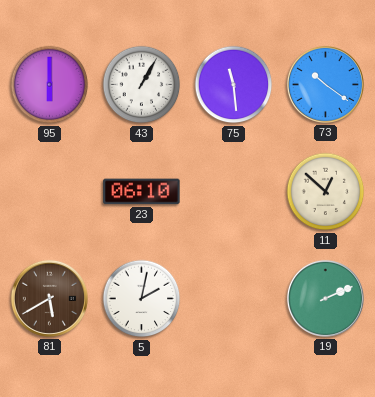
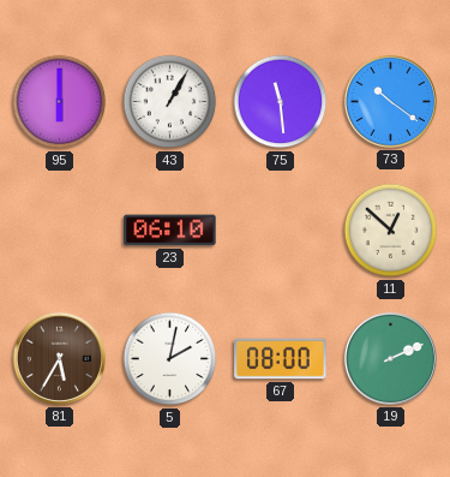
81: 5:40 -> 5:35 (59, 358)
67: none -> 08:00 (281, 359)
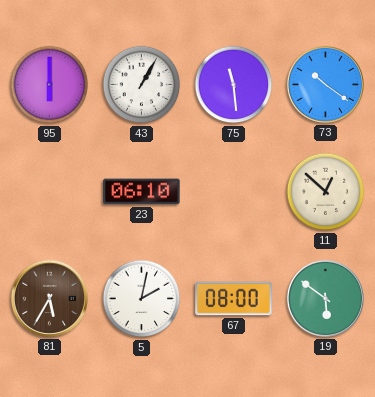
19: 2:11 -> 5:51 (325, 298)
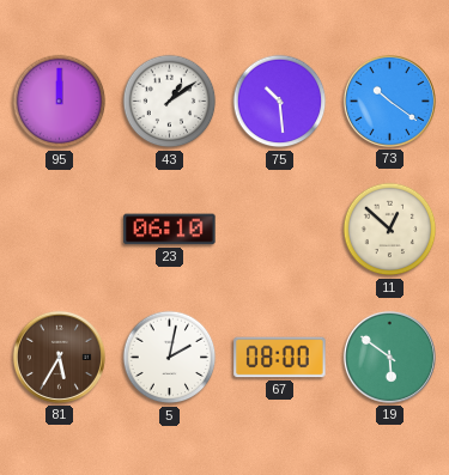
95: 6:00 -> 12:00 (60, 102)
43: 1:05 -> 1:09 (170, 102)
75: 11:29 -> 10:29 (280, 102)
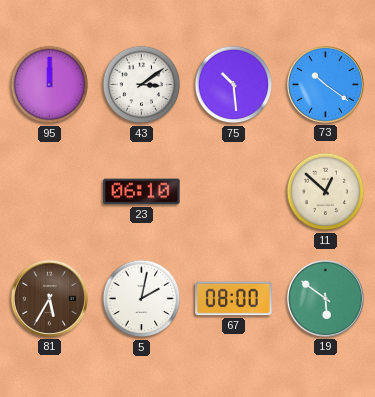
43: 1:09 -> 3:09 (142, 85)
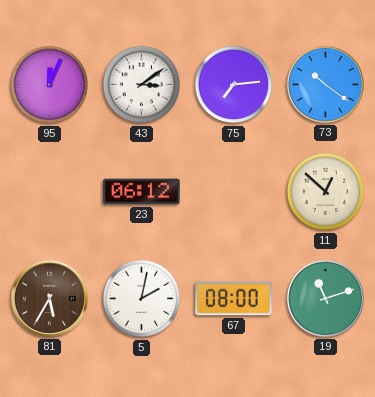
95: 12:00 -> 12:04 (50, 85)
75: 10:29 -> 7:14 (234, 85)
23: 06:10 -> 06:12 (142, 192)
19: 5:51 -> 11:12 (325, 298)
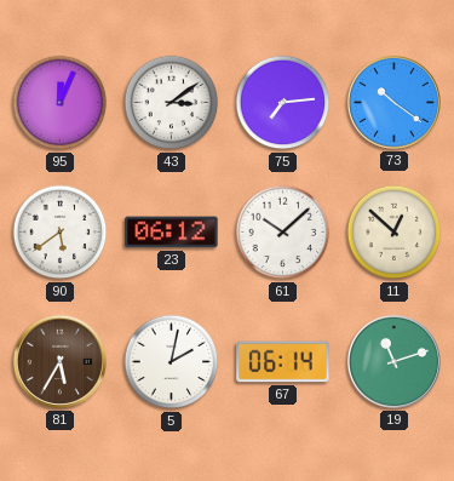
90: none -> 5:39 (61, 233)
61: none -> 10:08 (283, 233)
67: 08:00 -> 06:14 (283, 362)
